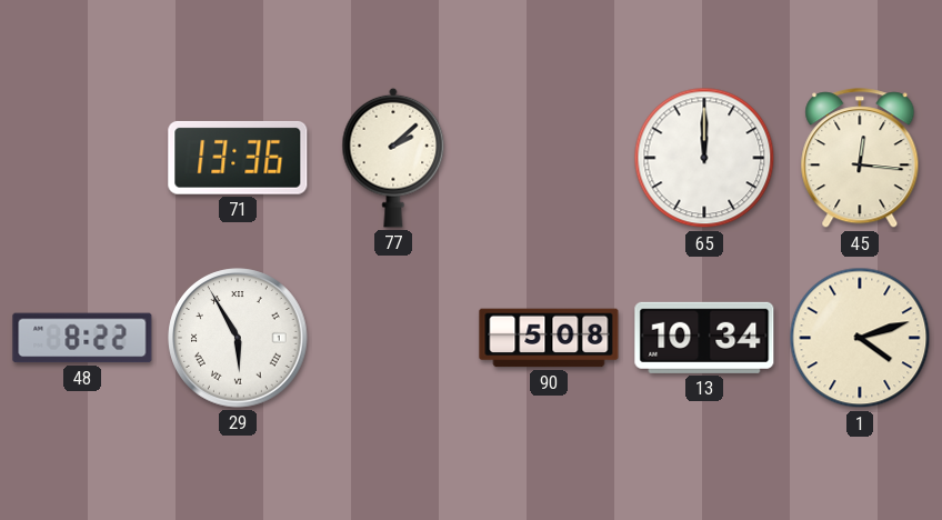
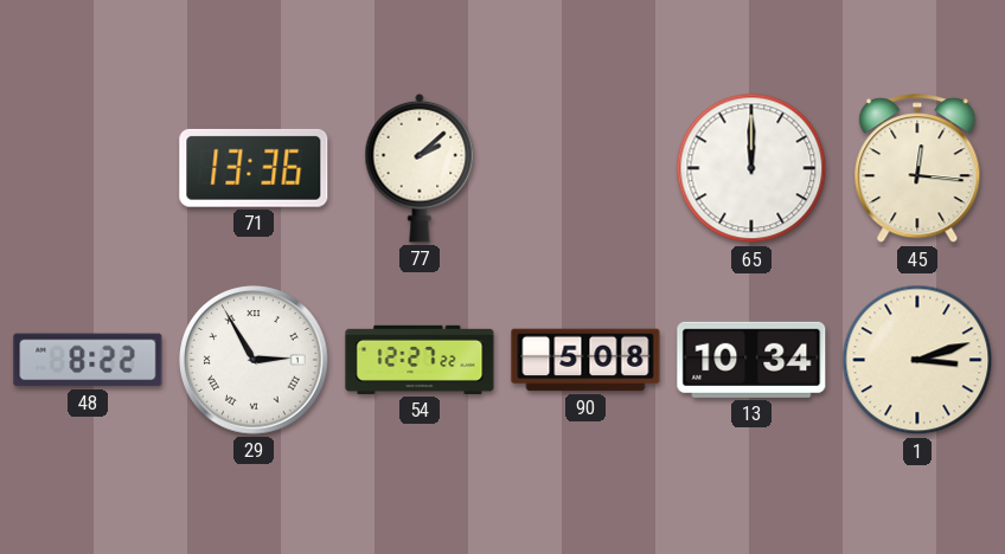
29: 5:55 -> 2:55 (254, 360)
54: none -> 12:27 (420, 360)
1: 4:12 -> 3:12 (917, 360)
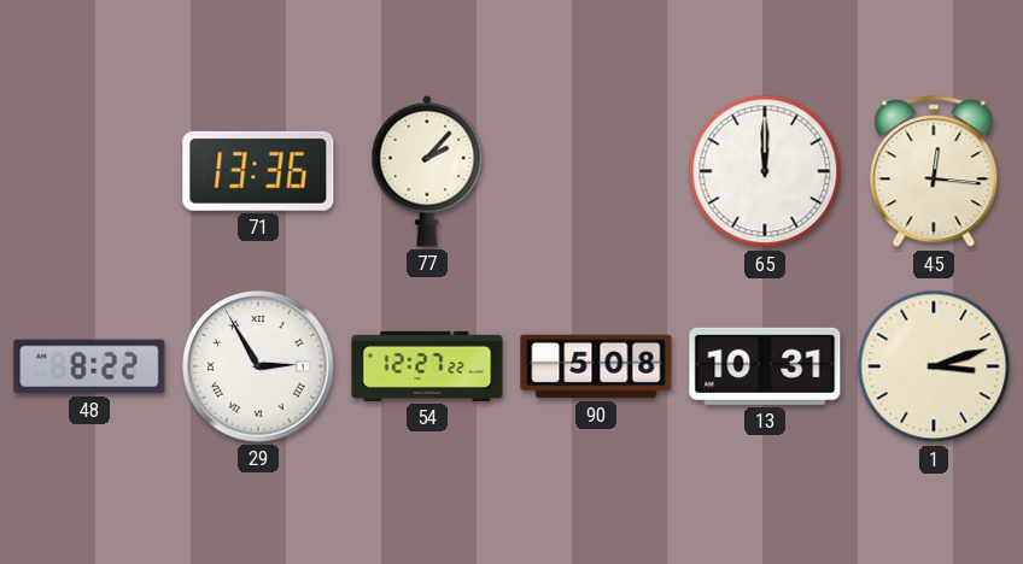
77: 2:08 -> 2:07 (427, 171)
13: 10:34 -> 10:31 (765, 366)
